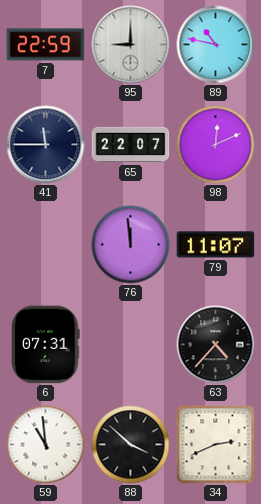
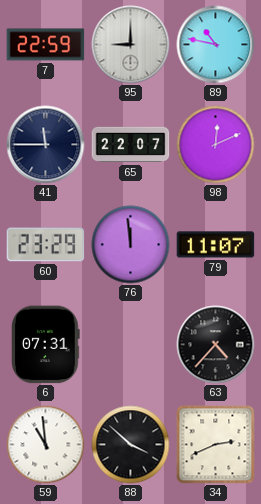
60: none -> 23:29 (46, 245)
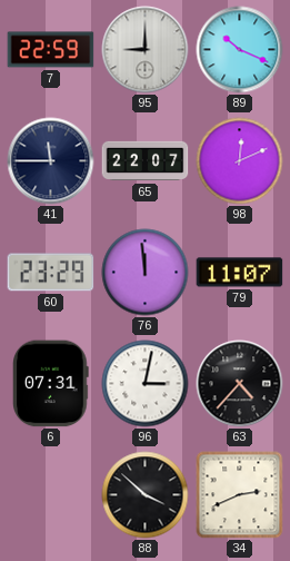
89: 10:47 -> 10:19 (240, 50)
96: none -> 3:02 (146, 384)
59: 10:59 -> none (46, 445)
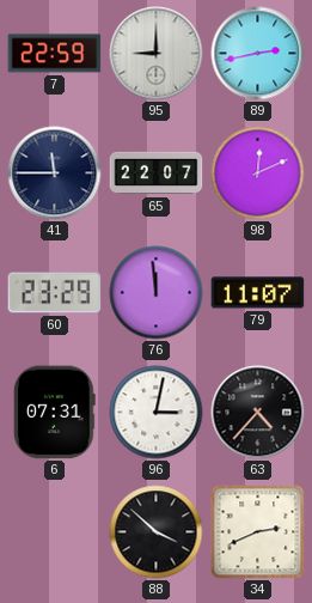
89: 10:19 -> 2:43 (258, 54)
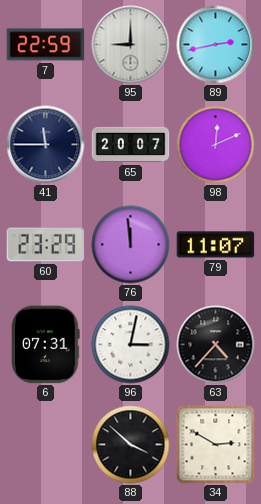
65: 22:07 -> 20:07 (131, 145)
34: 2:41 -> 2:50 (216, 445)
